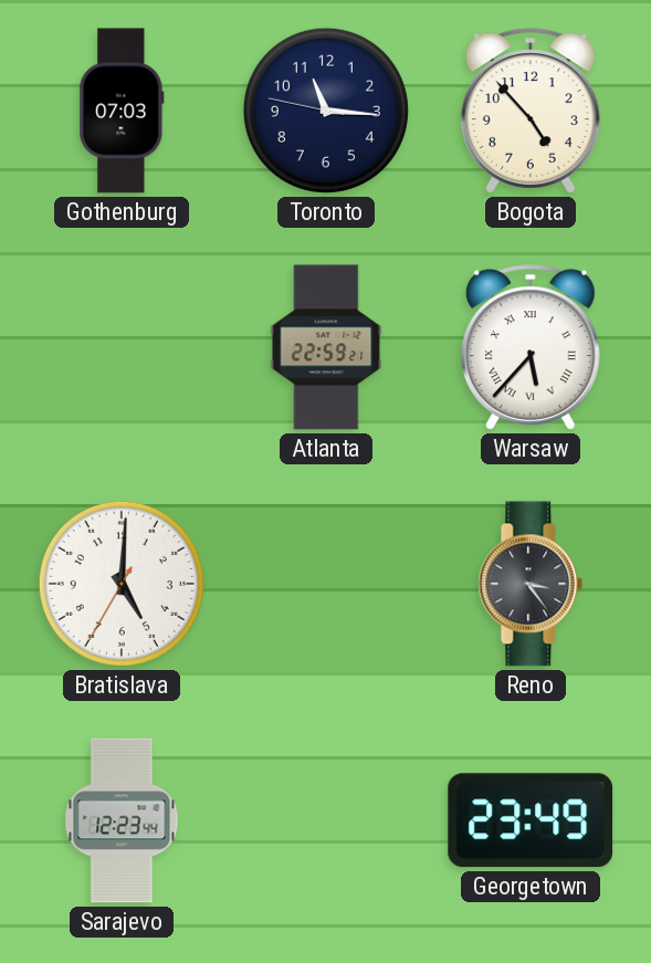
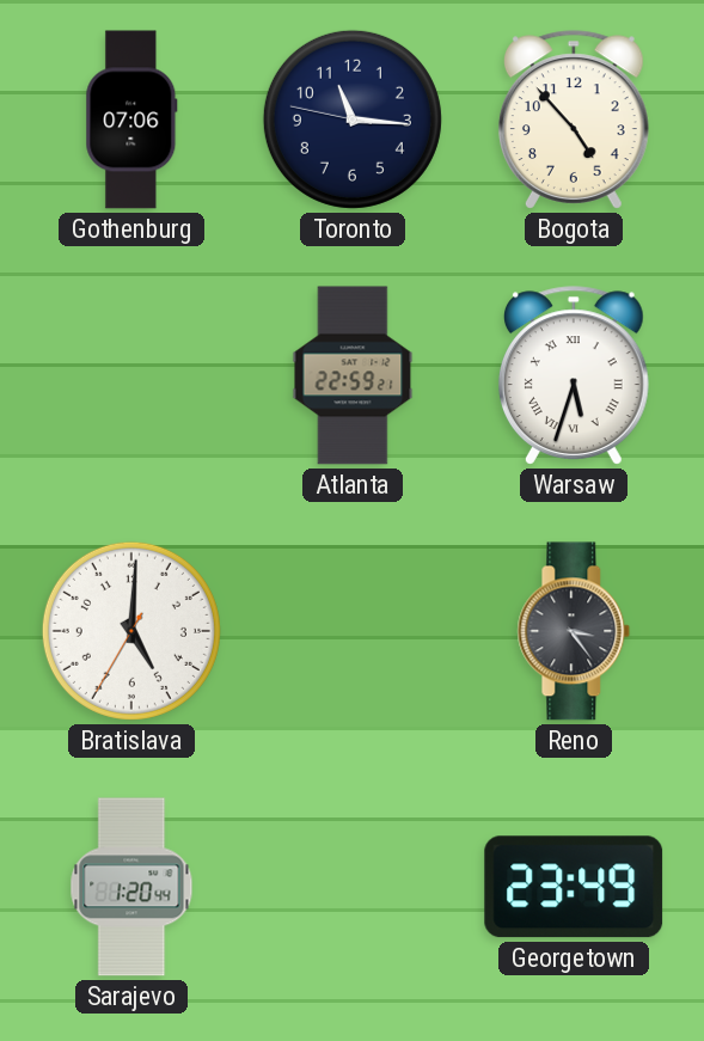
Gothenburg: 07:03 -> 07:06 (131, 120)
Warsaw: 5:37 -> 5:33 (574, 375)
Sarajevo: 12:23 -> 1:20 (131, 887)
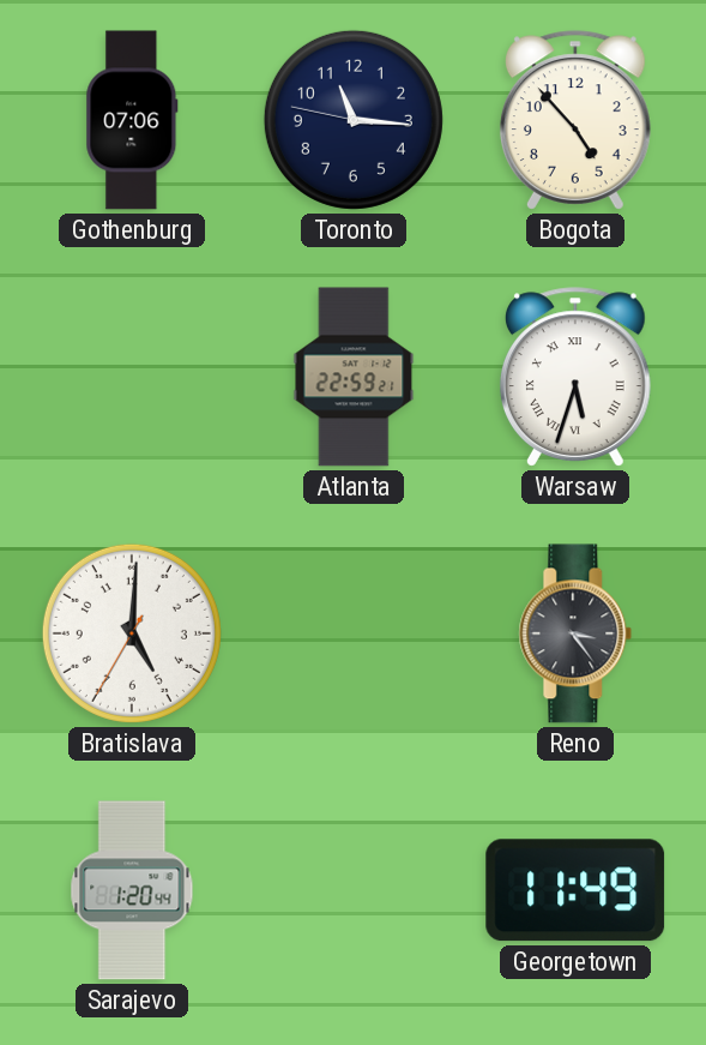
Georgetown: 23:49 -> 11:49 (575, 890)
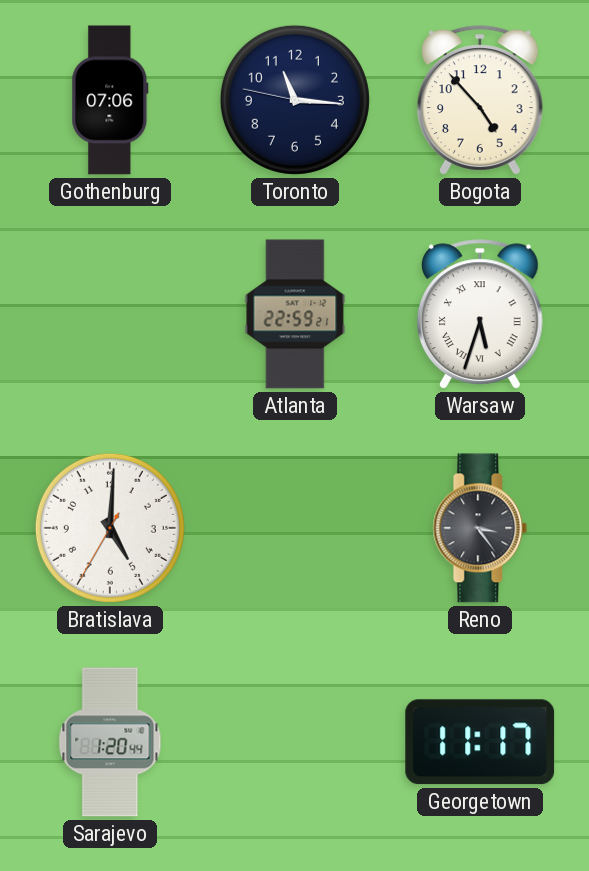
Georgetown: 11:49 -> 11:17 (480, 742)
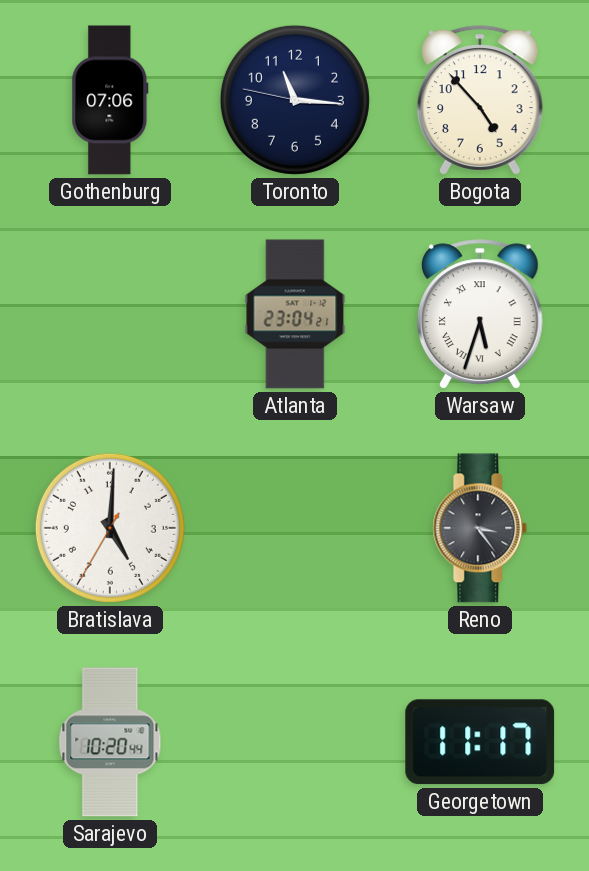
Atlanta: 22:59 -> 23:04 (295, 314)
Sarajevo: 1:20 -> 10:20 (110, 742)
